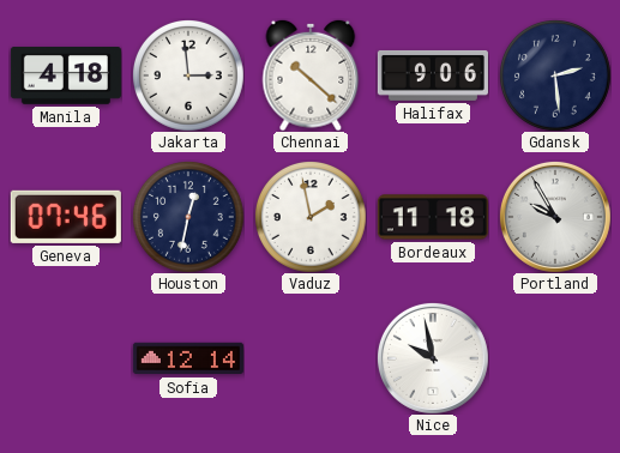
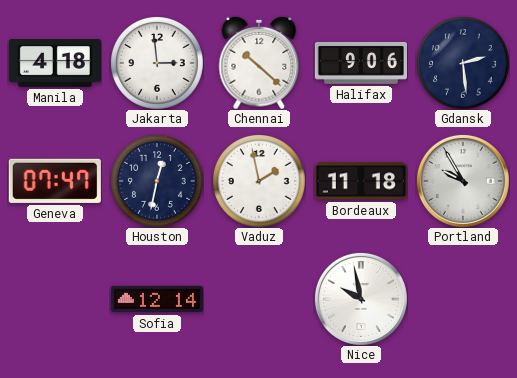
Geneva: 07:46 -> 07:47 (55, 181)
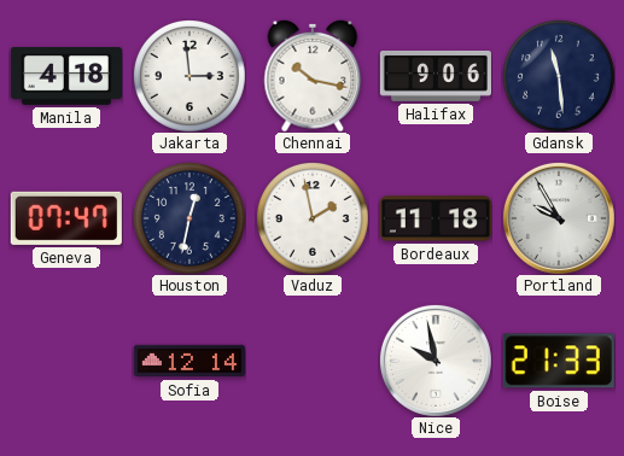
Chennai: 10:22 -> 10:17 (313, 76)
Gdansk: 2:29 -> 11:29 (559, 76)
Boise: none -> 21:33 (559, 361)
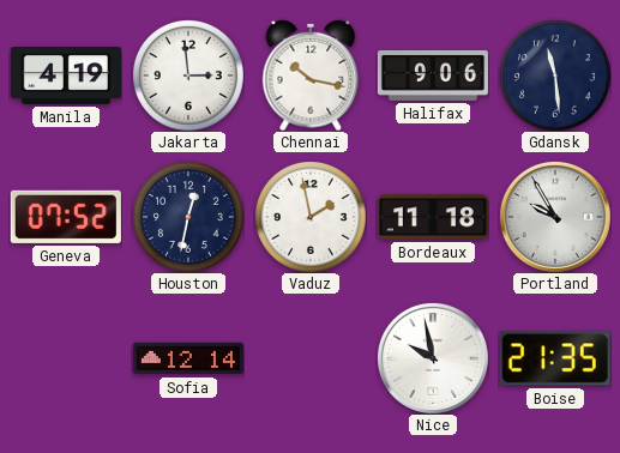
Manila: 4:18 -> 4:19 (66, 77)
Geneva: 07:47 -> 07:52 (66, 217)
Boise: 21:33 -> 21:35 (555, 358)
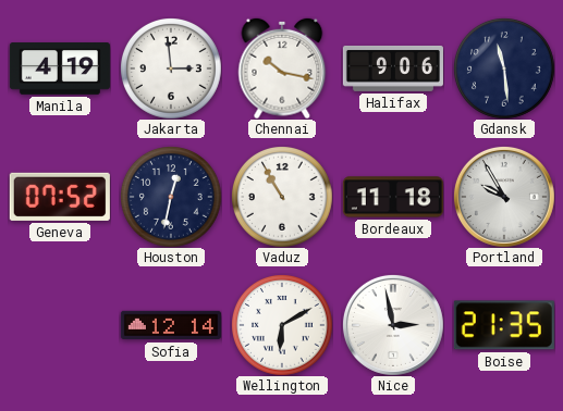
Vaduz: 1:58 -> 10:55 (282, 197)
Wellington: none -> 6:10 (282, 325)
Nice: 9:58 -> 2:58 (393, 325)
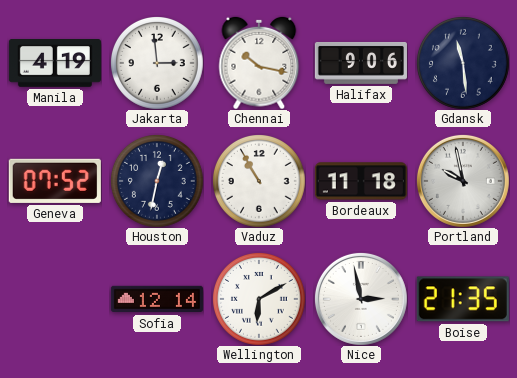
Portland: 9:55 -> 9:58 (463, 181)
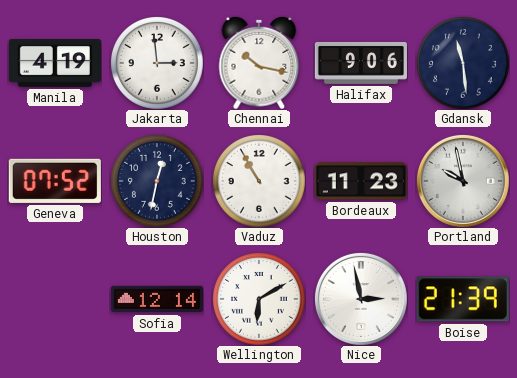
Bordeaux: 11:18 -> 11:23 (361, 181)
Boise: 21:35 -> 21:39 (463, 299)
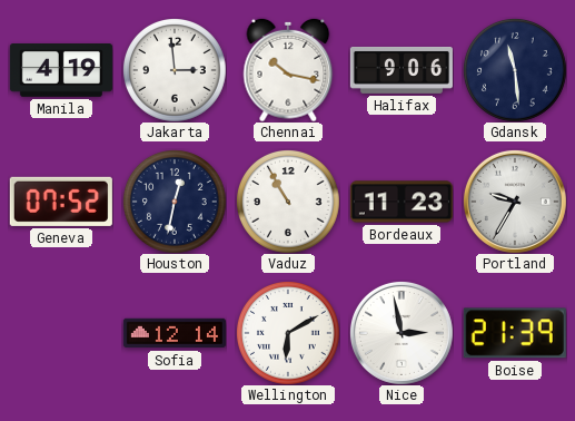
Portland: 9:58 -> 9:35 (515, 202)
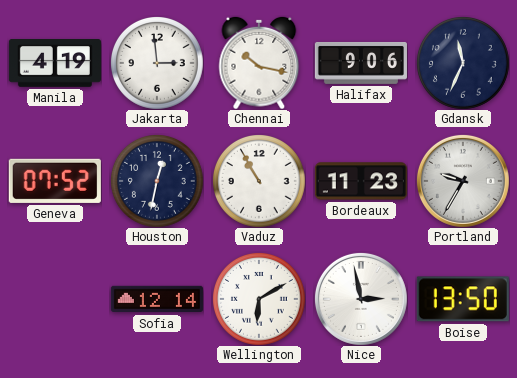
Gdansk: 11:29 -> 11:34 (463, 63)
Boise: 21:39 -> 13:50 (463, 299)
